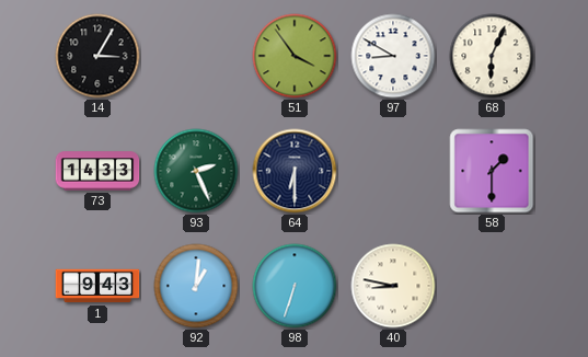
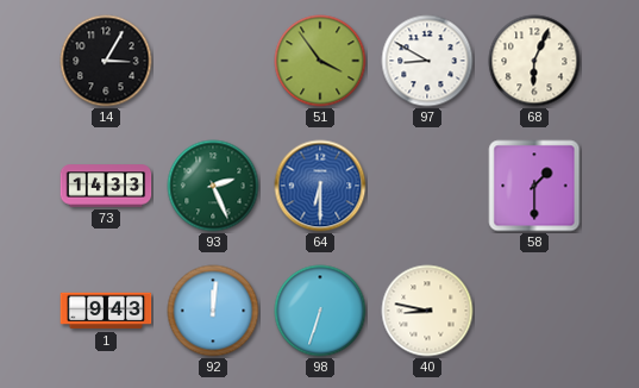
64 dial: navy -> blue (320, 186)
92: 1:01 -> 12:01 (213, 311)
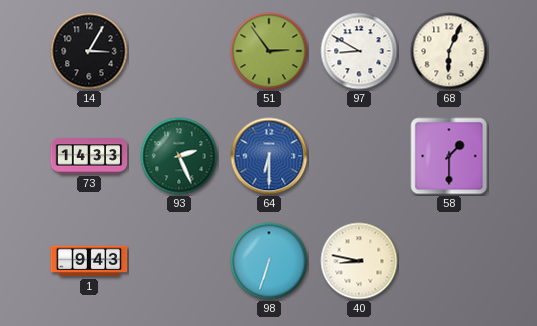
51: 3:54 -> 2:54 (269, 51)
92: 12:01 -> none (213, 311)
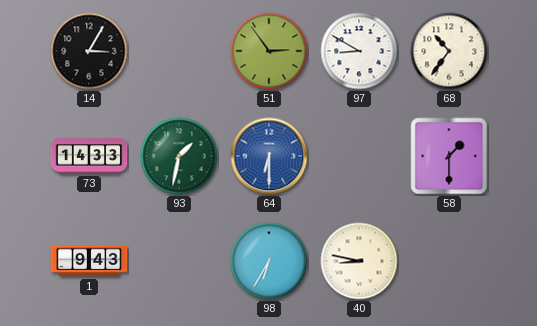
68: 6:04 -> 10:36 (449, 51)
93: 2:26 -> 1:32 (179, 156)
98: 6:33 -> 6:35 (269, 261)
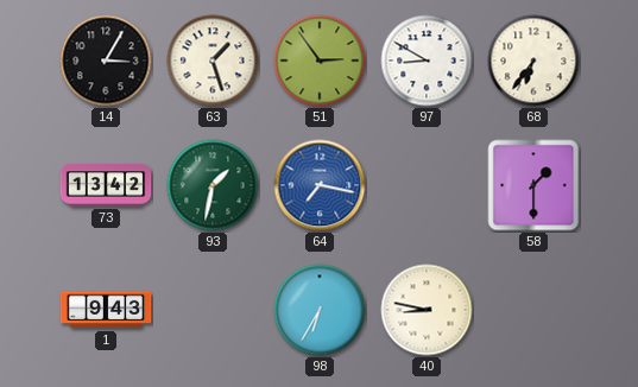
63: none -> 1:27 (213, 61)
68: 10:36 -> 6:36 (533, 61)
73: 14:33 -> 13:42 (106, 185)
64: 6:30 -> 7:17 (320, 185)
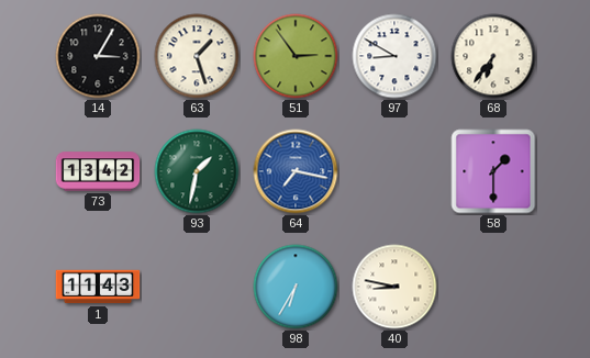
1: 9:43 -> 11:43 (98, 287)
